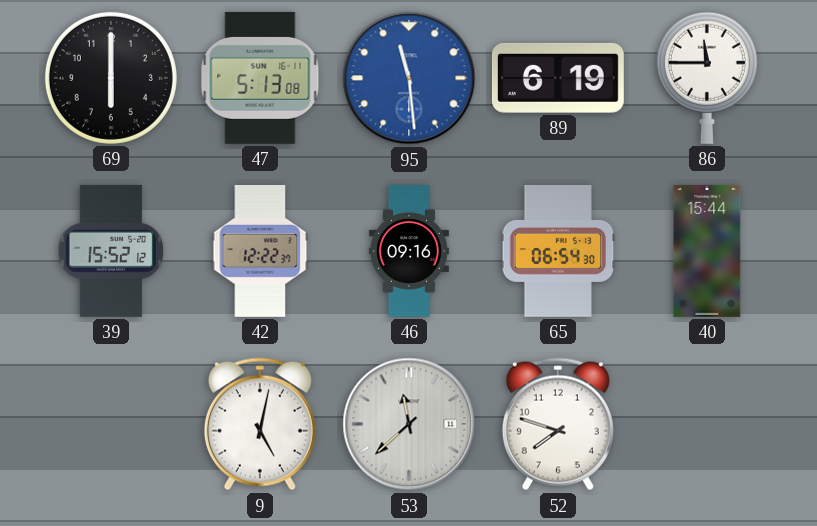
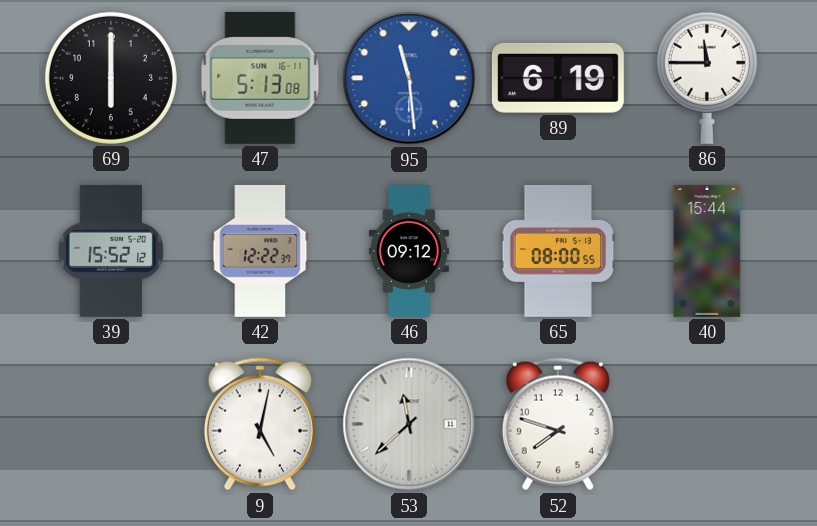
46: 09:16 -> 09:12 (409, 251)
65: 06:54 -> 08:00 (558, 251)
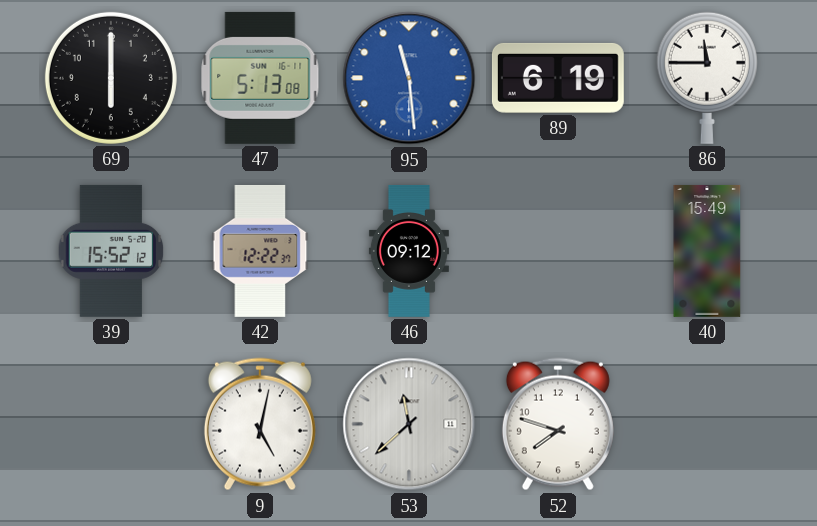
65: 08:00 -> none (558, 251)
40: 15:44 -> 15:49 (707, 251)
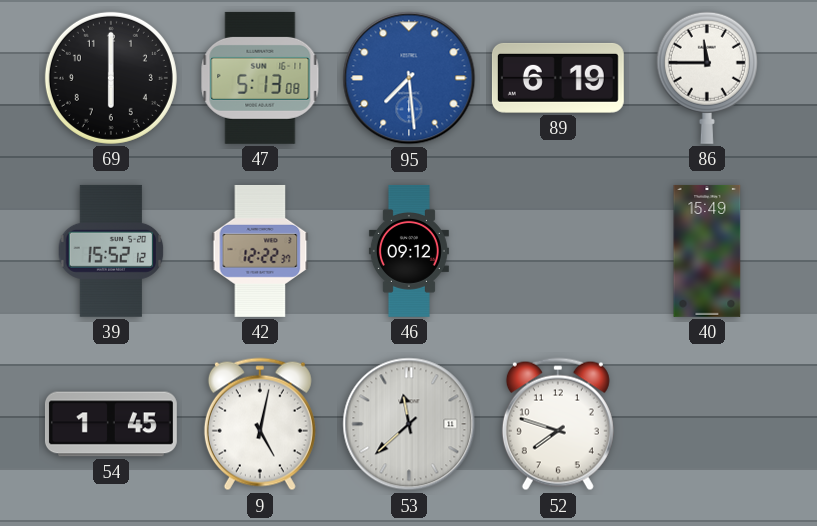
95: 11:29 -> 7:29 (409, 78)
54: none -> 1:45 (111, 424)
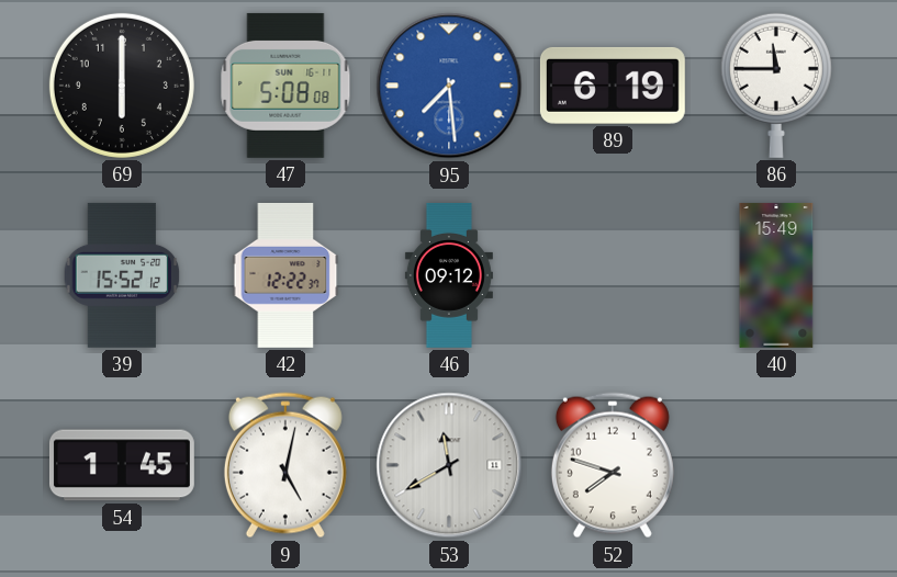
47: 5:13 -> 5:08 (285, 86)
53: 11:38 -> 11:40 (449, 465)
